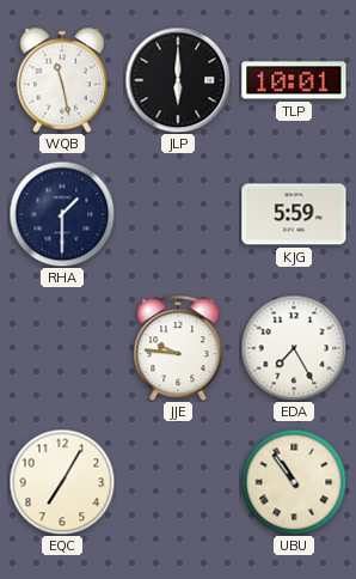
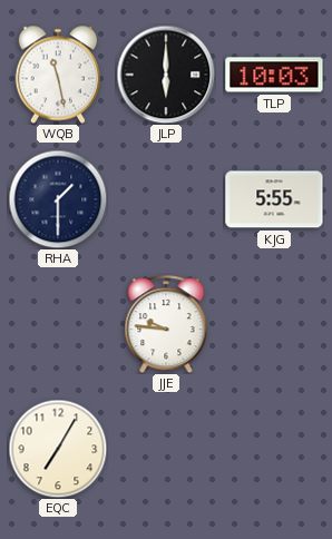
TLP: 10:01 -> 10:03 (274, 75)
KJG: 5:59 -> 5:55 (274, 199)
EDA: 7:25 -> none (294, 348)
UBU: 10:54 -> none (294, 482)
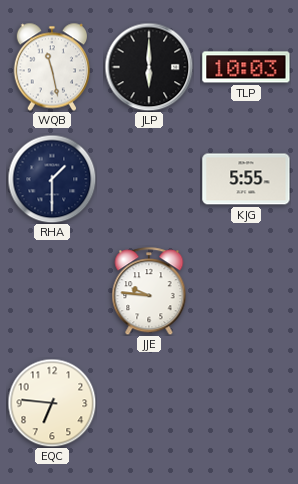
EQC: 7:05 -> 6:46 (52, 403)
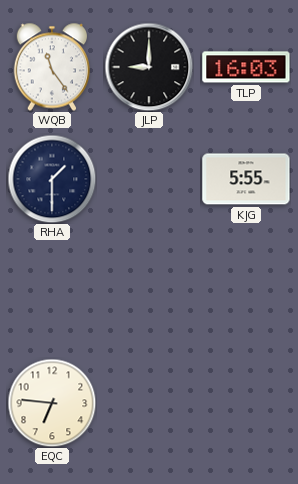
WQB: 11:28 -> 11:24 (51, 67)
JLP: 6:00 -> 9:00 (149, 67)
TLP: 10:03 -> 16:03 (246, 67)
JJE: 9:46 -> none (149, 291)
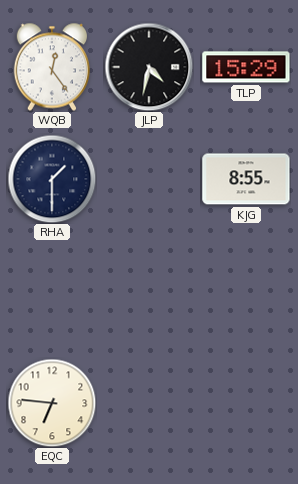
WQB: 11:24 -> 12:24 (51, 67)
JLP: 9:00 -> 4:32 (149, 67)
TLP: 16:03 -> 15:29 (246, 67)
KJG: 5:55 -> 8:55 (246, 179)
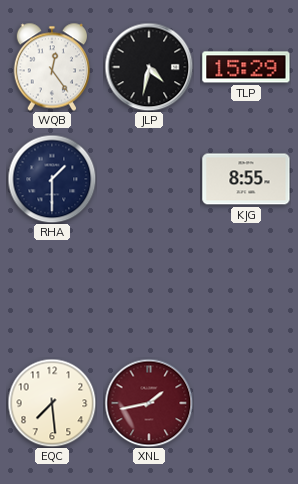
EQC: 6:46 -> 7:29 (52, 403)
XNL: none -> 1:43 (149, 403)
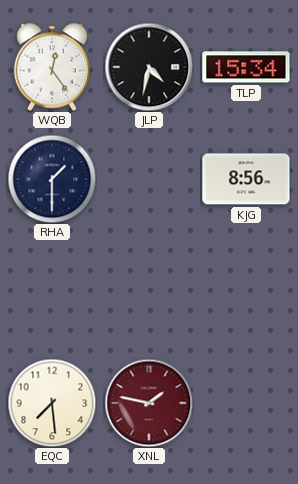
TLP: 15:29 -> 15:34 (246, 67)
KJG: 8:55 -> 8:56 (246, 179)
XNL: 1:43 -> 1:47 (149, 403)
